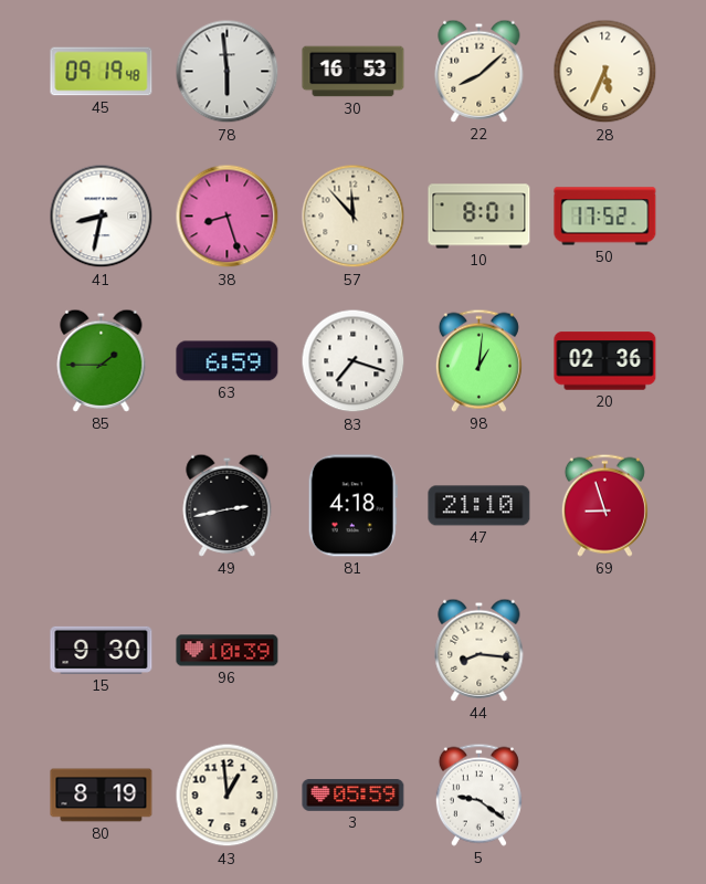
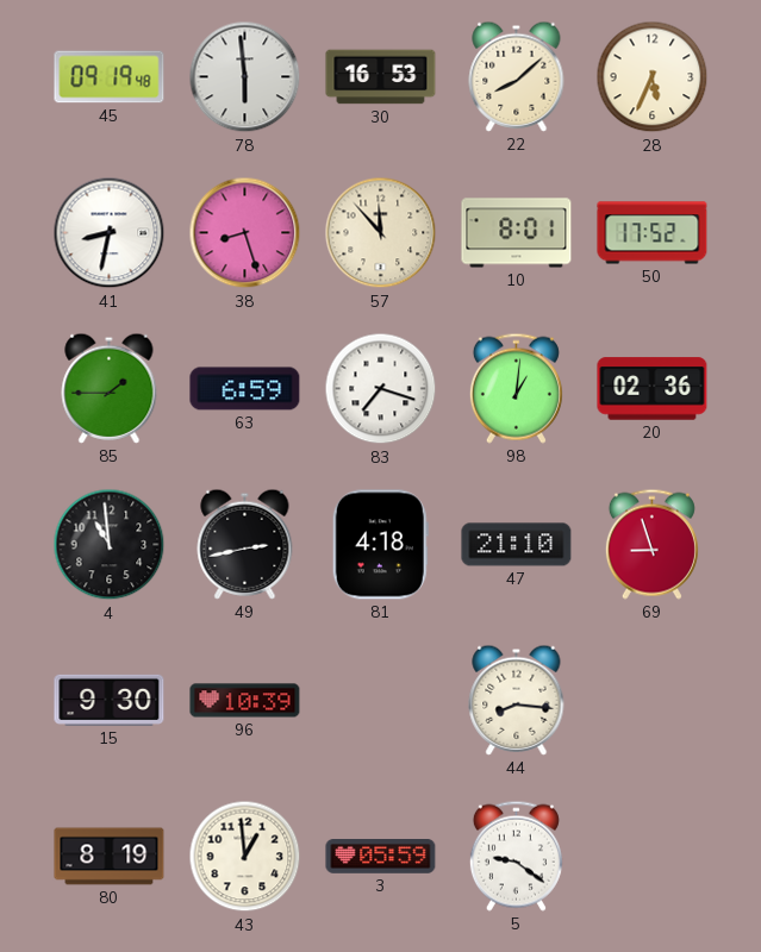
4: none -> 10:59 (110, 545)
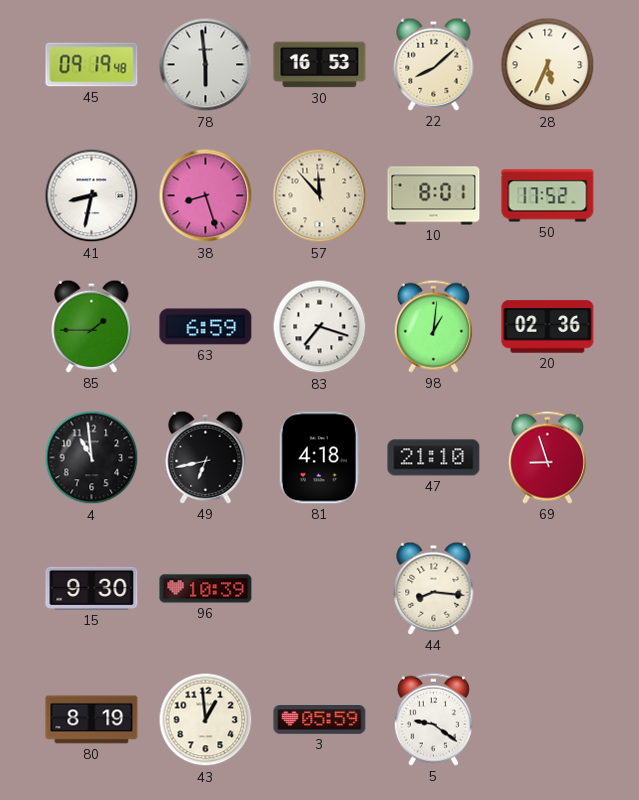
49: 2:43 -> 6:43 (206, 457)
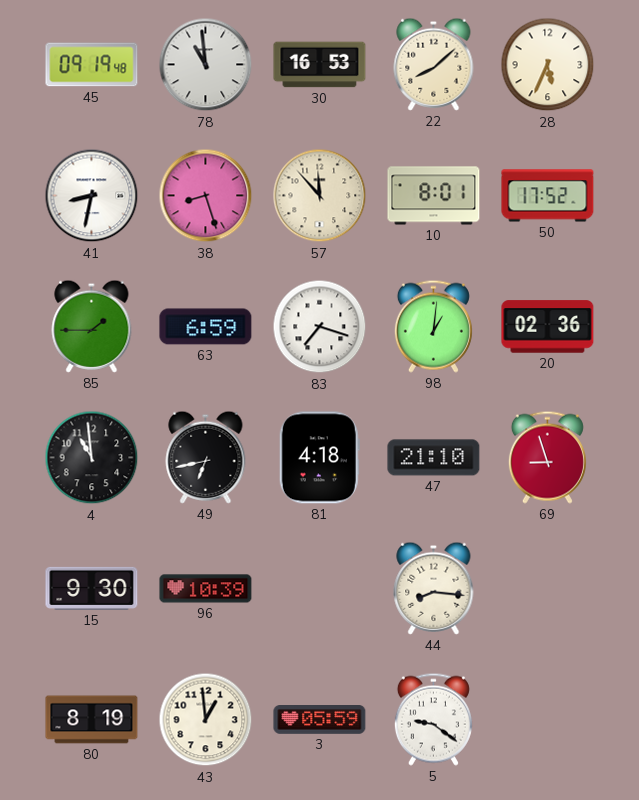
78: 5:59 -> 10:59 (206, 65)
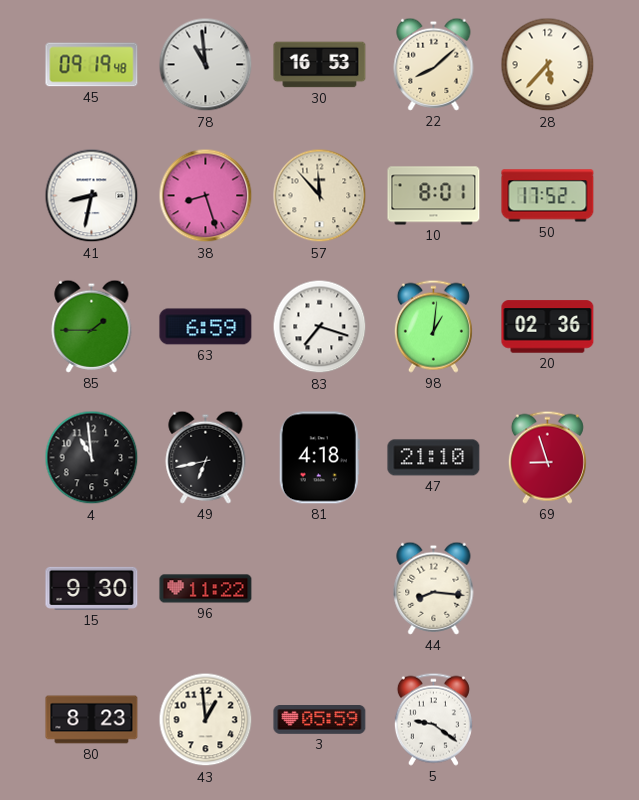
28: 5:34 -> 5:37 (548, 65)
96: 10:39 -> 11:22 (206, 589)
80: 8:19 -> 8:23 (92, 720)
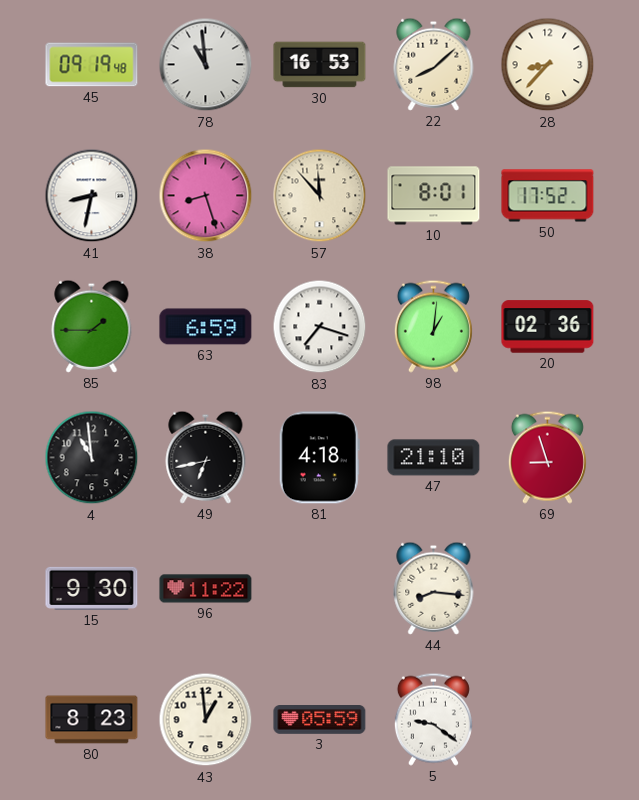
28: 5:37 -> 8:37 (548, 65)
